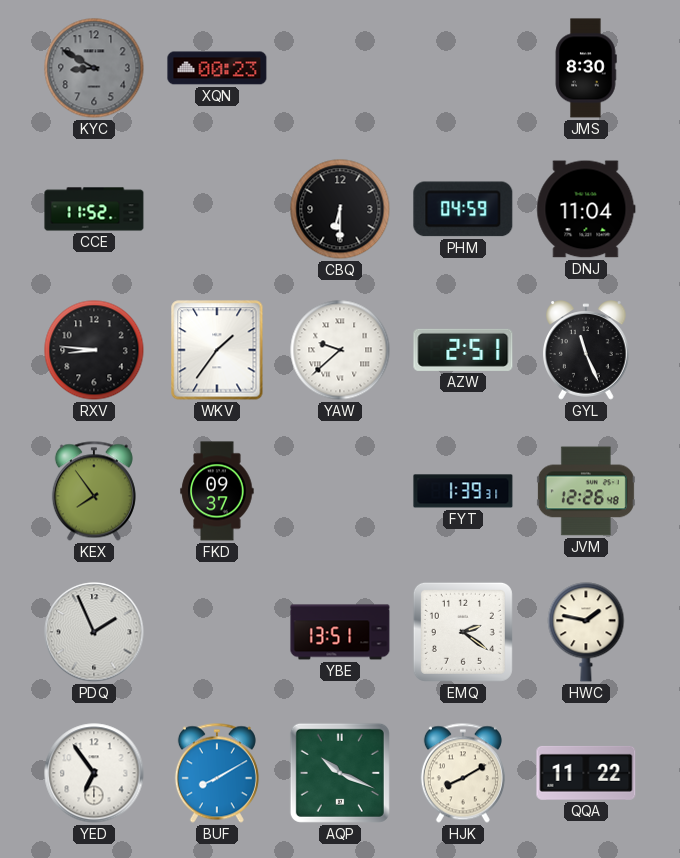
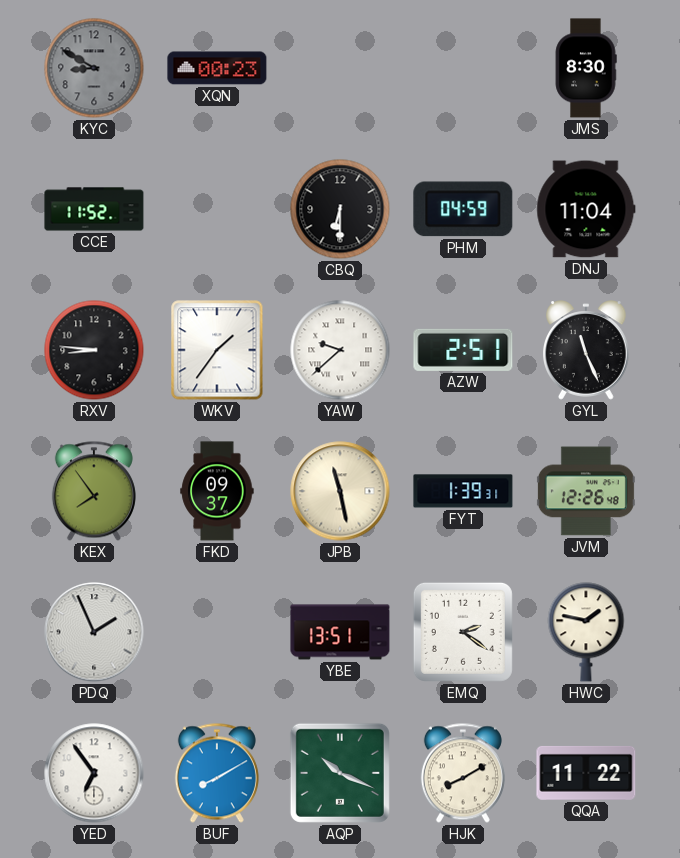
JPB: none -> 11:28 (340, 491)
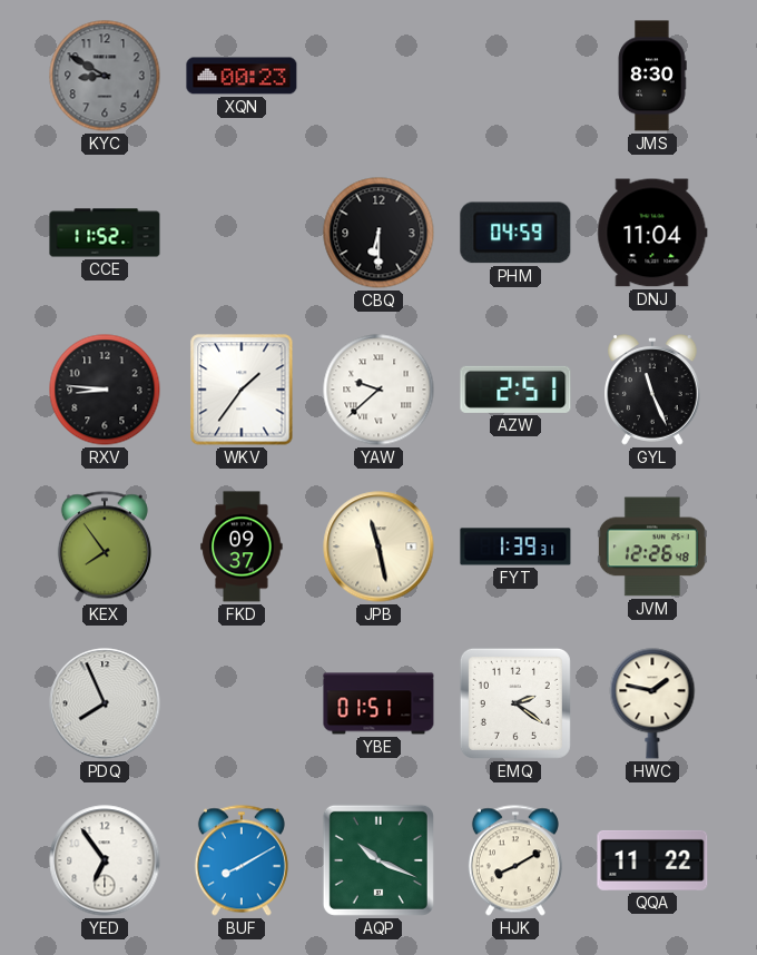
PDQ: 1:56 -> 7:56 (105, 703)
YBE: 13:51 -> 01:51 (378, 703)
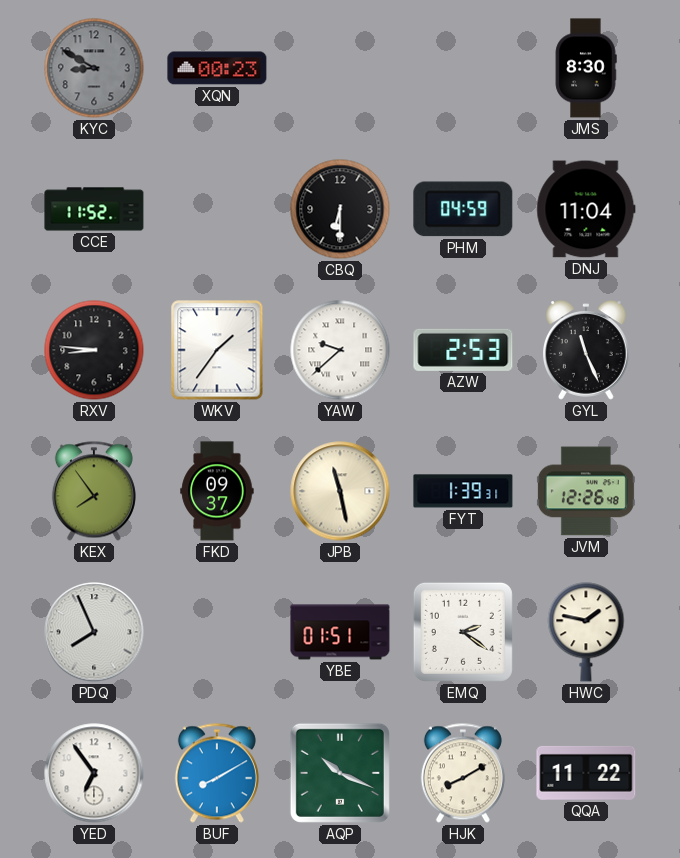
AZW: 2:51 -> 2:53 (463, 350)
